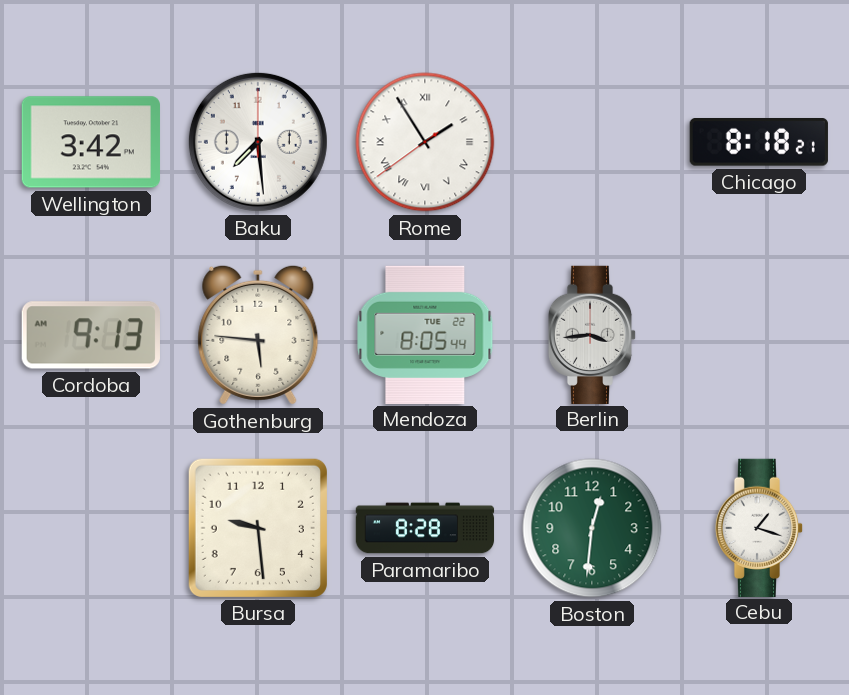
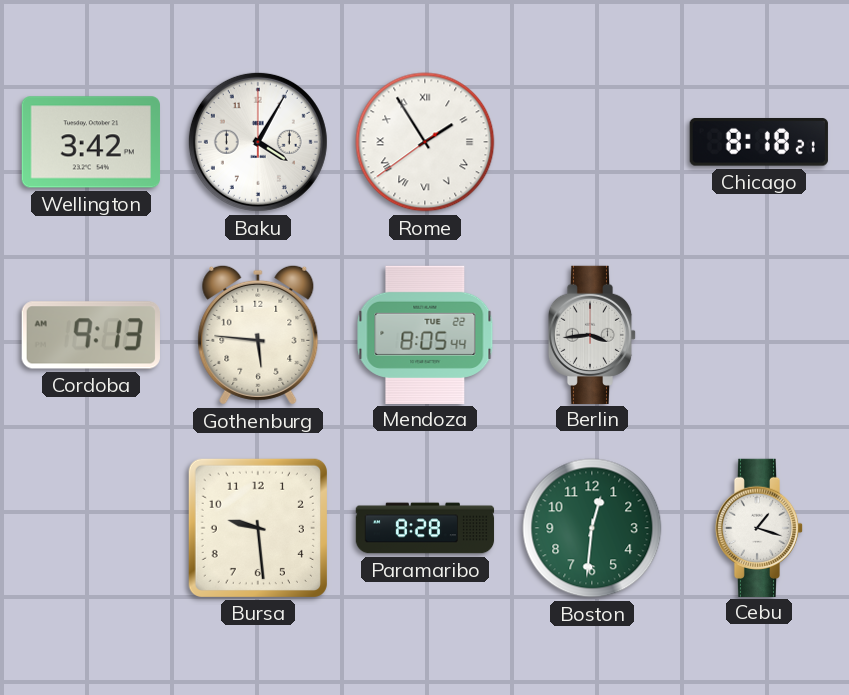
Baku: 7:29 -> 4:05 (258, 142)
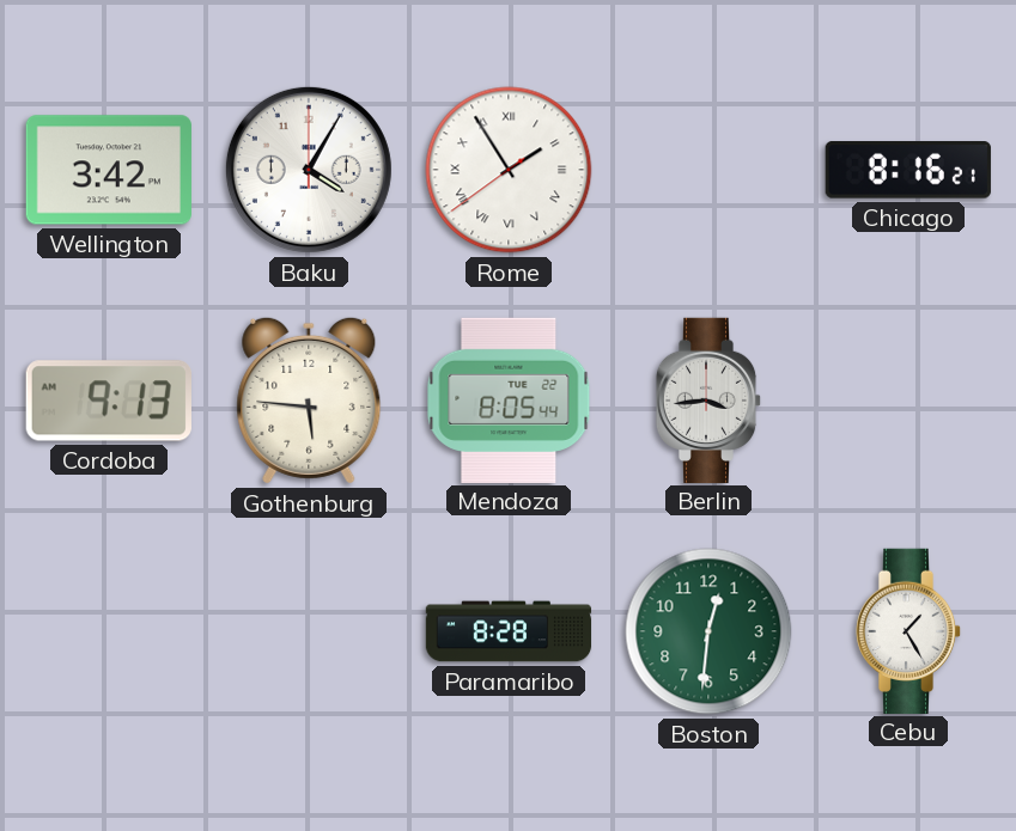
Chicago: 8:18 -> 8:16 (908, 171)
Bursa: 9:29 -> none (258, 528)
Cebu: 1:18 -> 1:25 (908, 630)
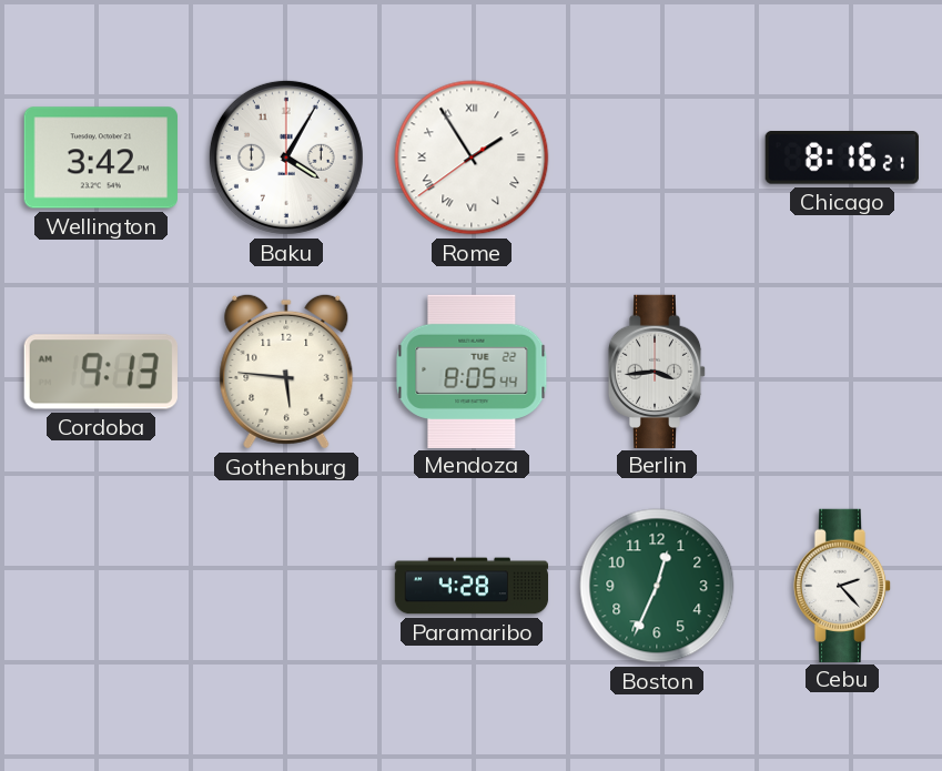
Paramaribo: 8:28 -> 4:28 (472, 586)
Boston: 12:31 -> 12:34 (657, 586)
Cebu: 1:25 -> 2:23 (842, 585)
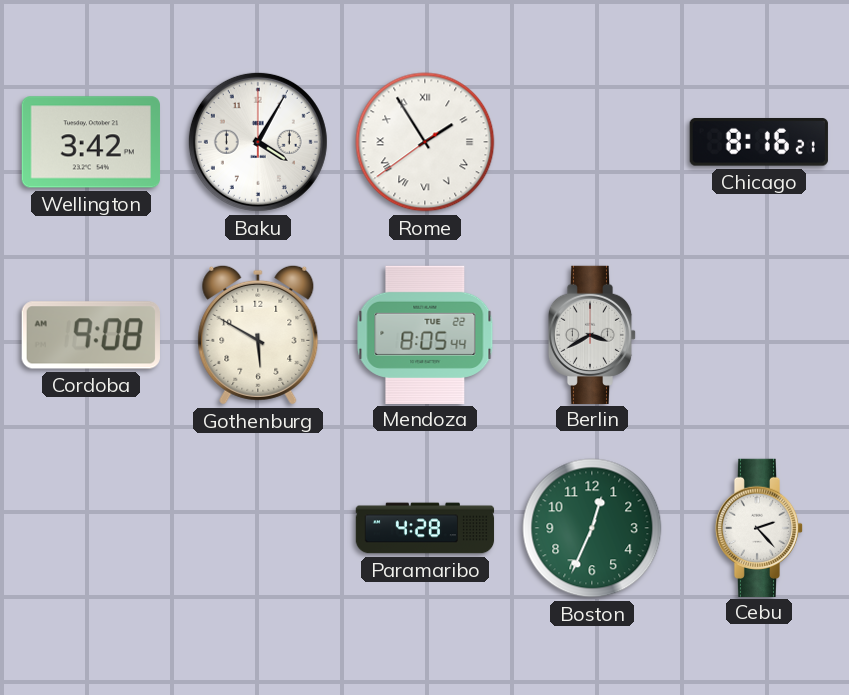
Cordoba: 9:13 -> 9:08 (91, 335)
Gothenburg: 5:46 -> 5:50 (258, 335)
Berlin: 3:44 -> 3:40 (592, 334)
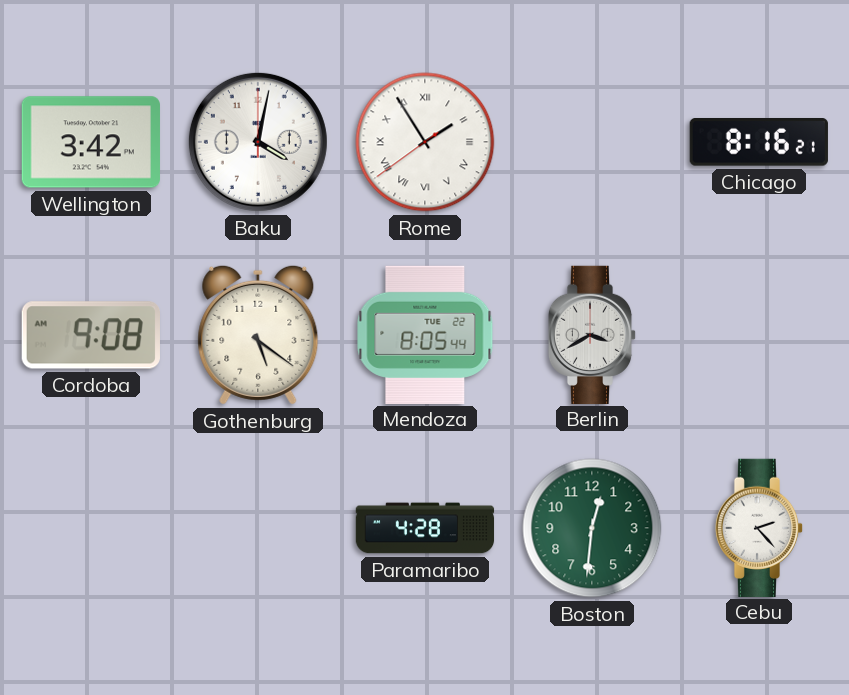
Baku: 4:05 -> 4:02 (258, 142)
Gothenburg: 5:50 -> 5:21 (258, 335)
Boston: 12:34 -> 12:31 (592, 528)
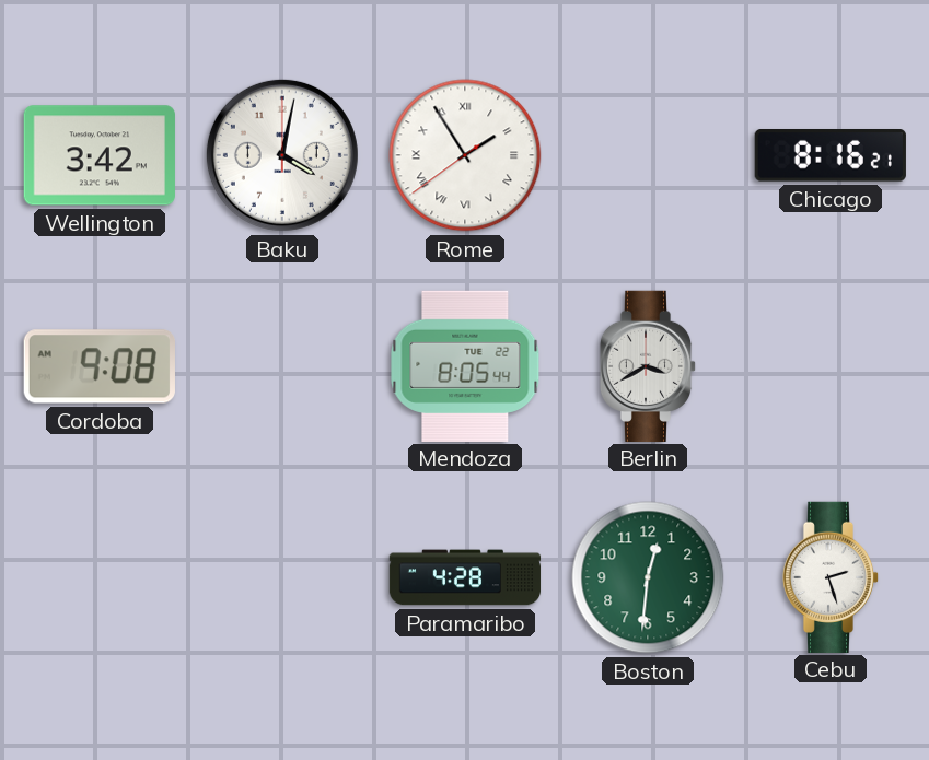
Gothenburg: 5:21 -> none (258, 335)
Cebu: 2:23 -> 2:27 (831, 576)
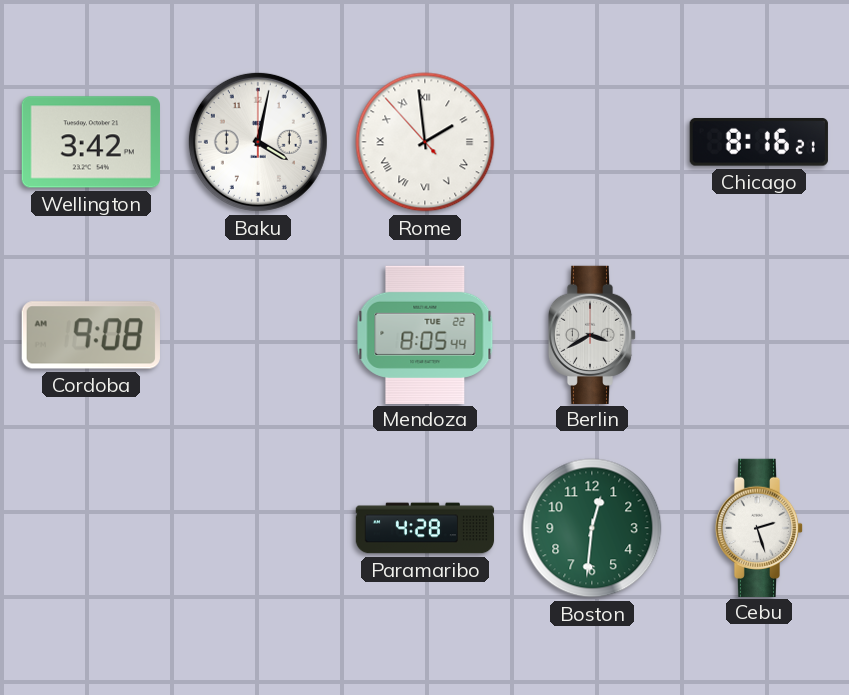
Rome: 1:54 -> 1:58 (425, 142)
